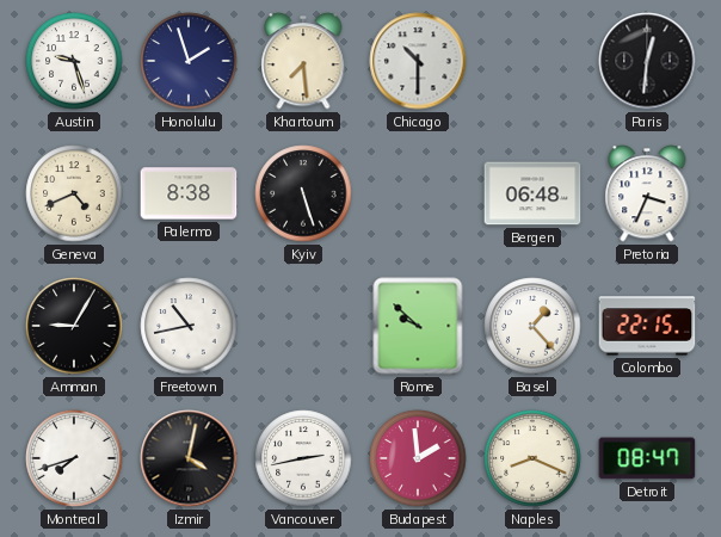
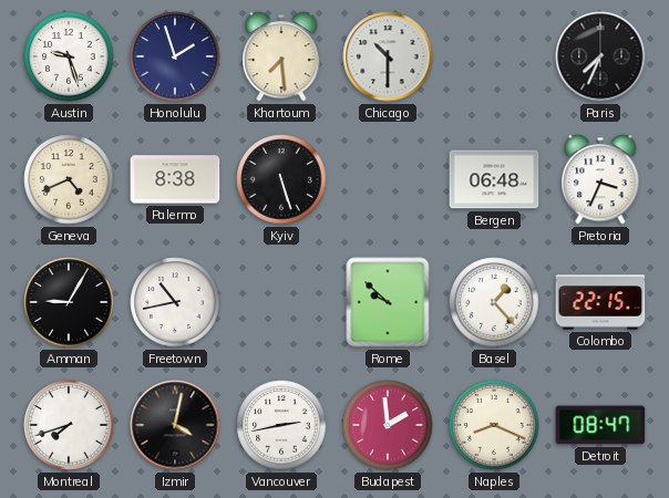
Paris: 12:31 -> 7:34 (600, 56)
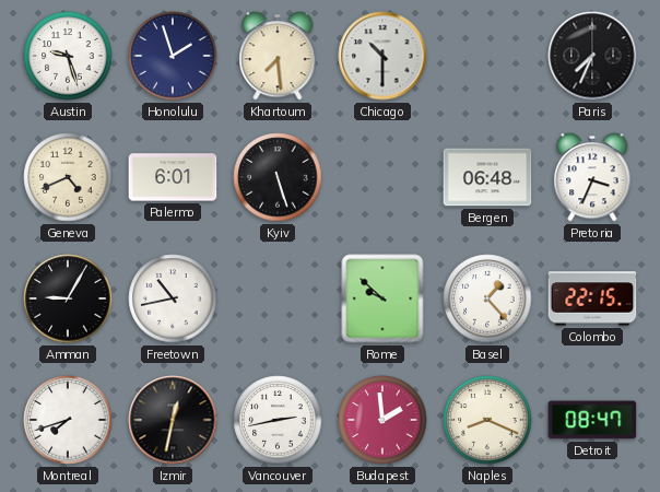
Palermo: 8:38 -> 6:01 (173, 177)
Izmir: 4:02 -> 12:32 (173, 420)
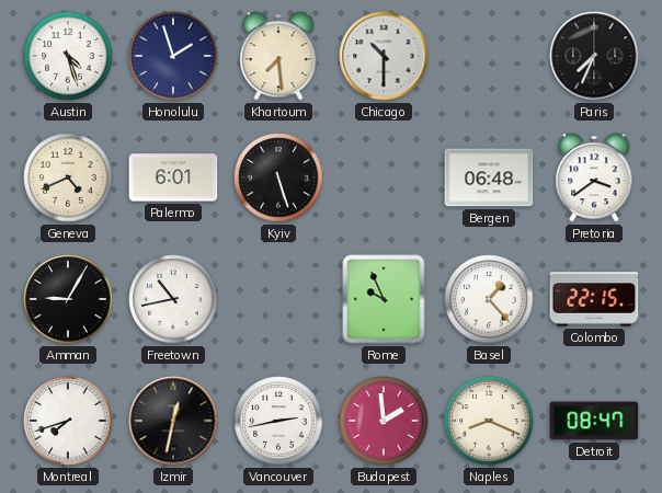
Austin: 9:27 -> 4:27 (68, 56)
Pretoria: 3:34 -> 3:39 (594, 177)
Rome: 9:52 -> 9:56 (384, 299)
